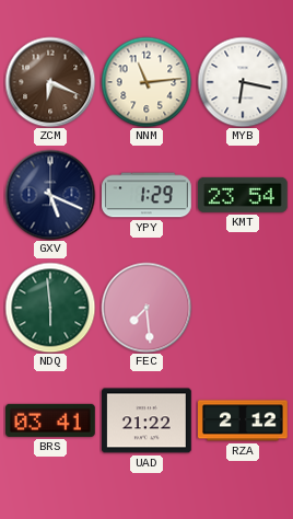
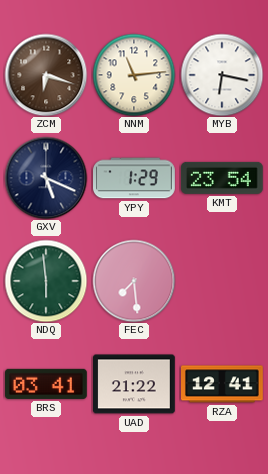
ZCM: 6:19 -> 6:18 (46, 75)
RZA: 2:12 -> 12:41 (223, 384)
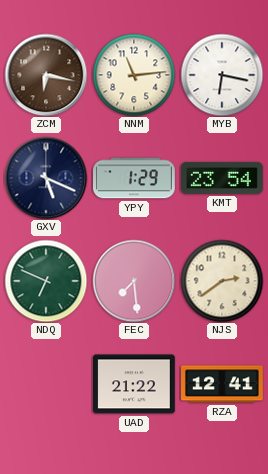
ZCM: 6:18 -> 6:17 (46, 75)
NDQ: 5:59 -> 6:49 (46, 281)
NJS: none -> 2:39 (222, 281)
BRS: 03:41 -> none (47, 384)
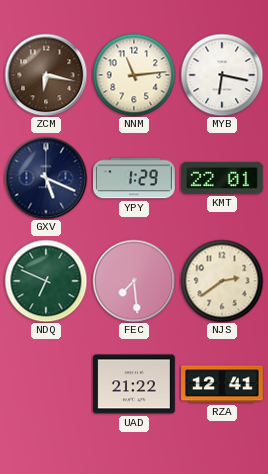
KMT: 23:54 -> 22:01 (222, 178)
